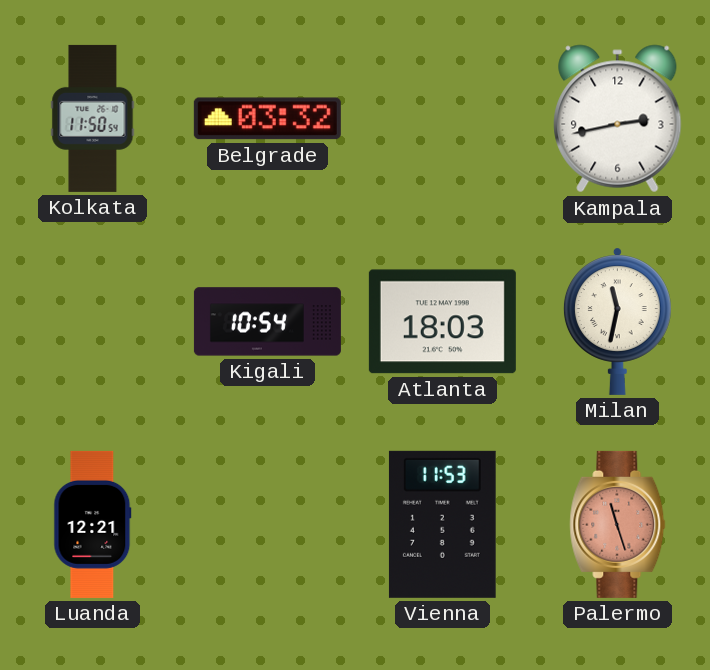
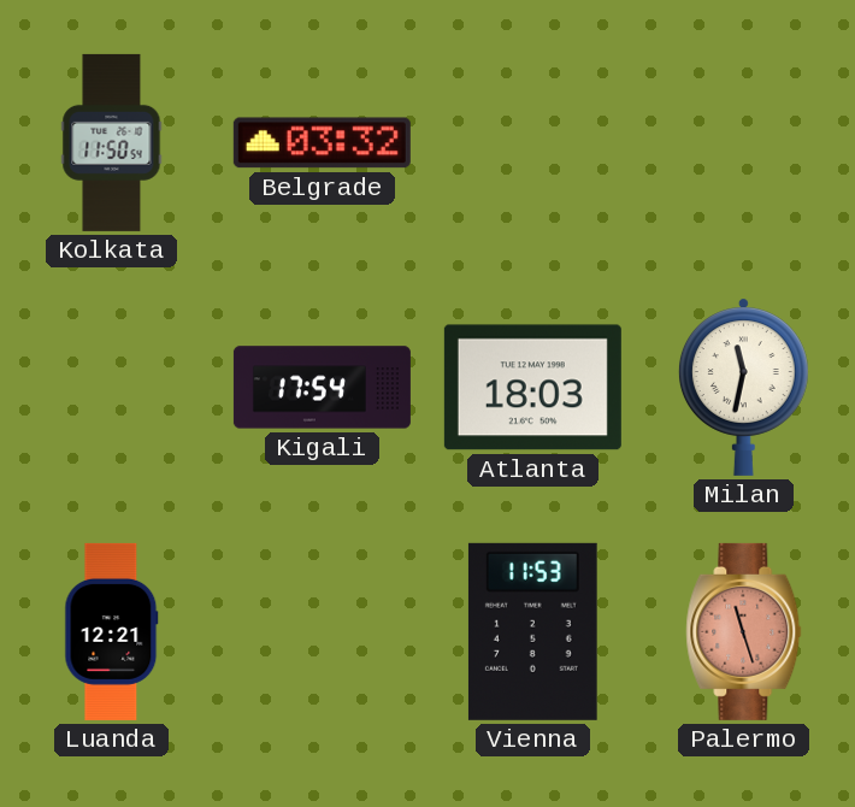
Kampala: 2:43 -> none (618, 119)
Kigali: 10:54 -> 17:54 (322, 388)
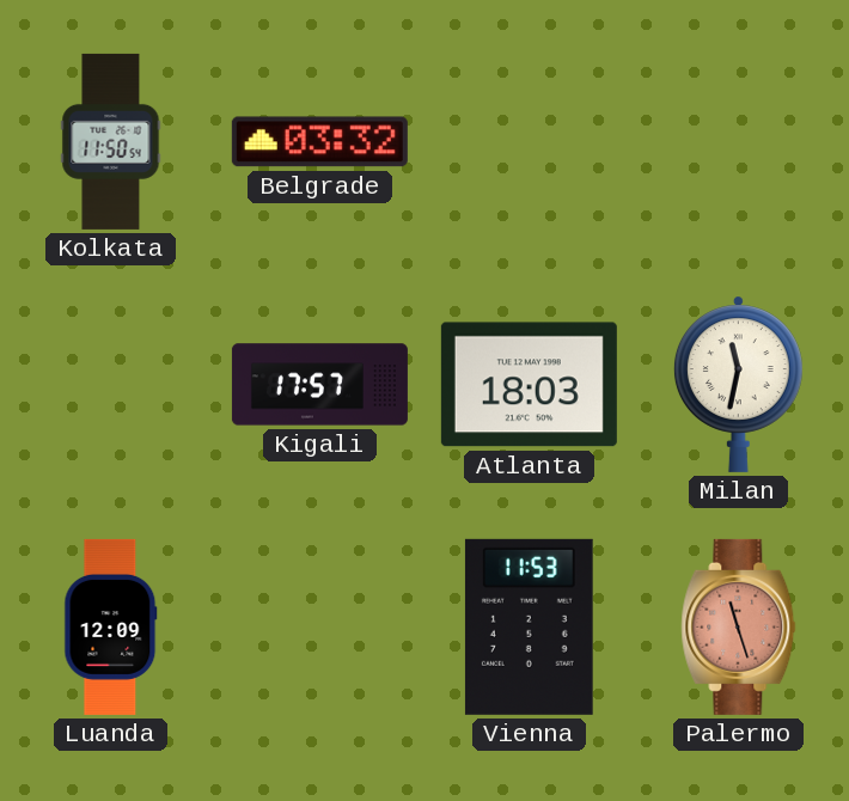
Kigali: 17:54 -> 17:57 (319, 385)
Luanda: 12:21 -> 12:09 (111, 626)
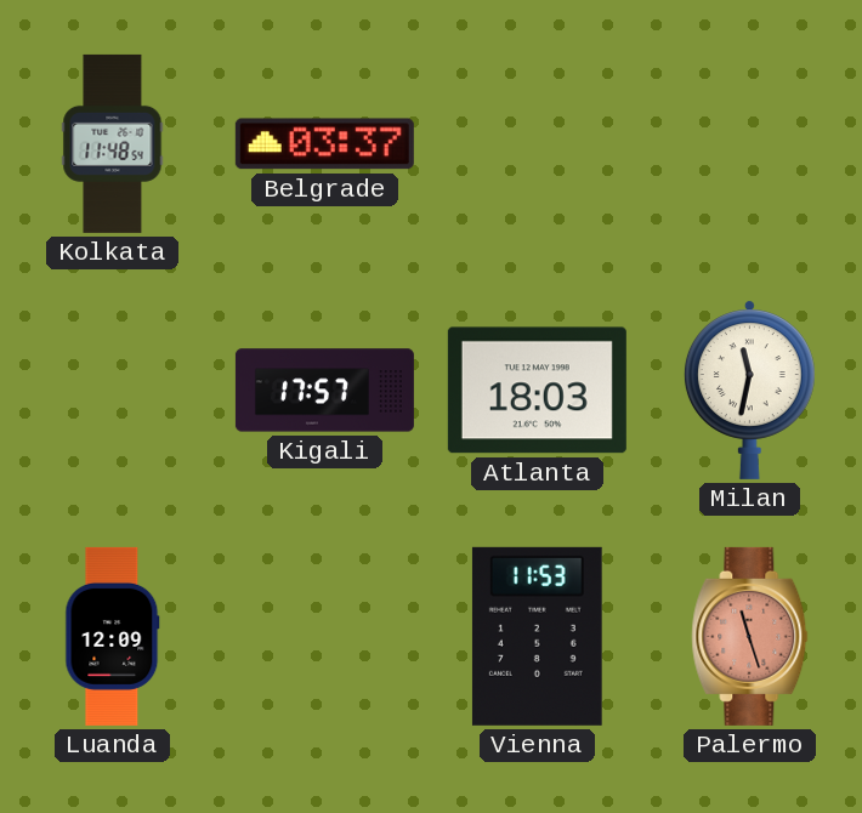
Kolkata: 11:50 -> 11:48 (113, 143)
Belgrade: 03:32 -> 03:37 (324, 144)
